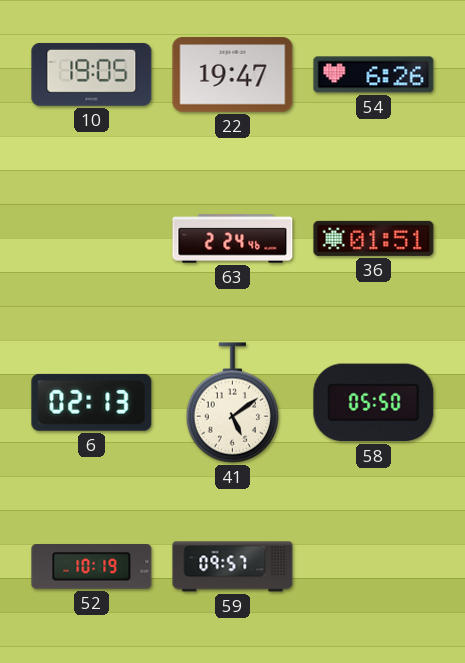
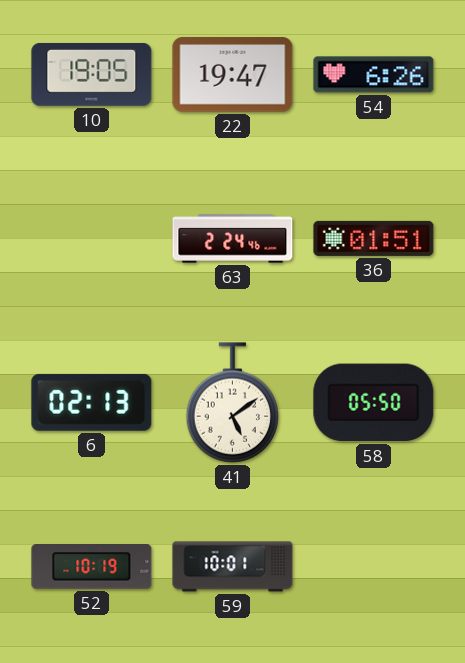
59: 09:57 -> 10:01 (233, 567)
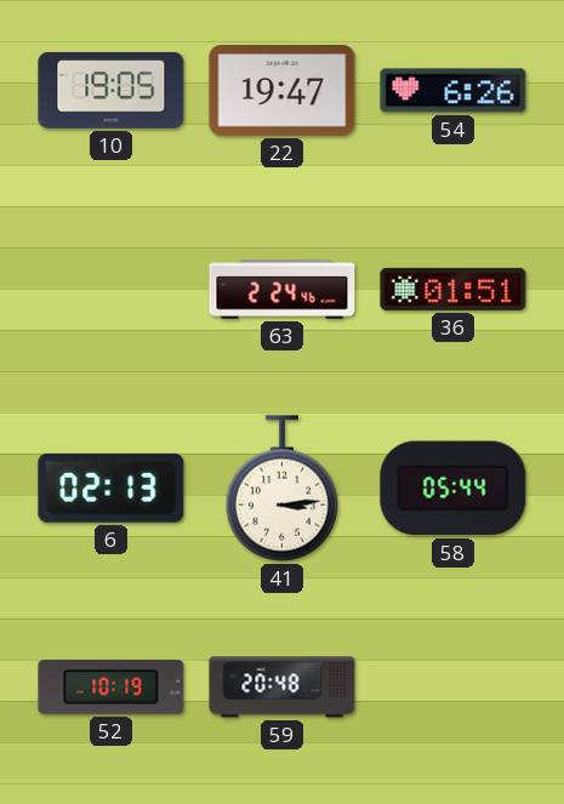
41: 5:09 -> 3:14 (283, 489)
58: 05:50 -> 05:44 (454, 489)
59: 10:01 -> 20:48 (283, 688)
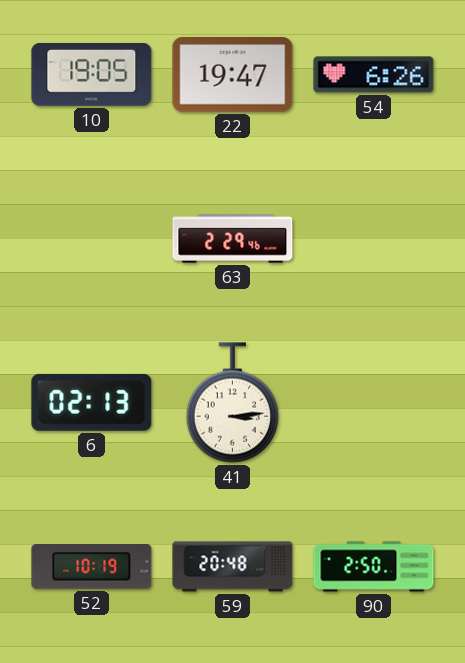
63: 2:24 -> 2:29 (233, 239)
36: 01:51 -> none (454, 289)
58: 05:44 -> none (454, 489)
90: none -> 2:50 (374, 567)
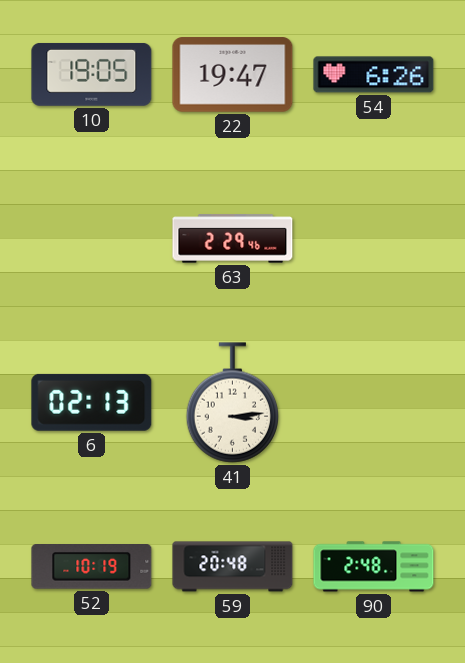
90: 2:50 -> 2:48 (374, 567)
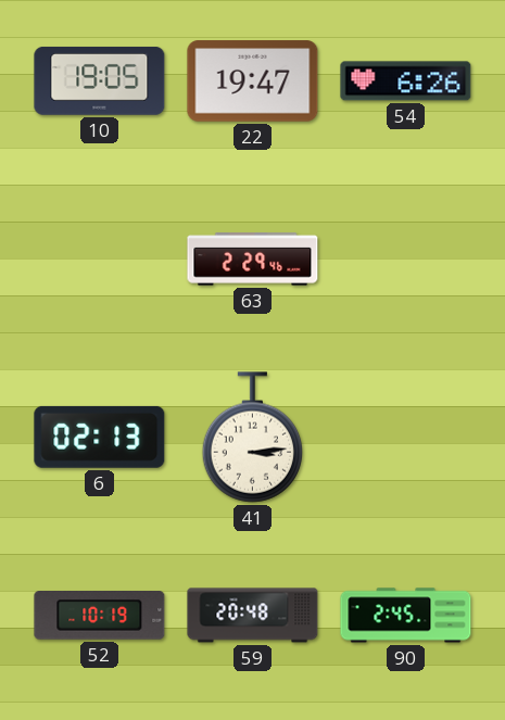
90: 2:48 -> 2:45 (406, 616)
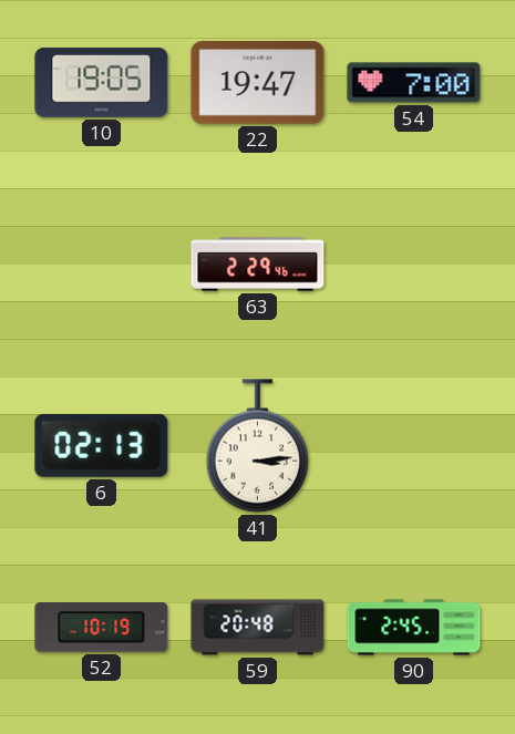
54: 6:26 -> 7:00 (414, 83)
